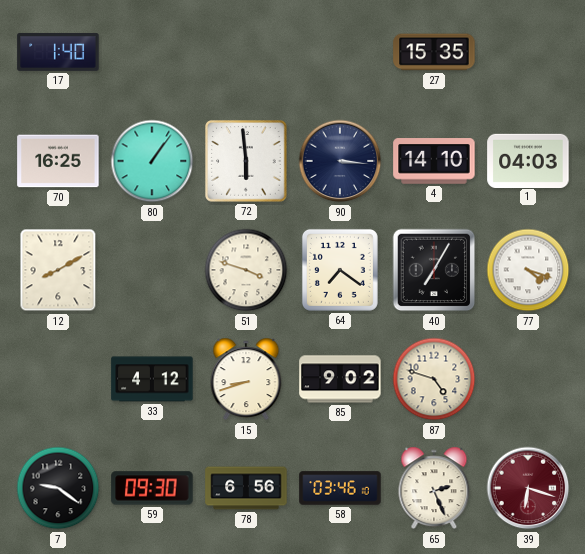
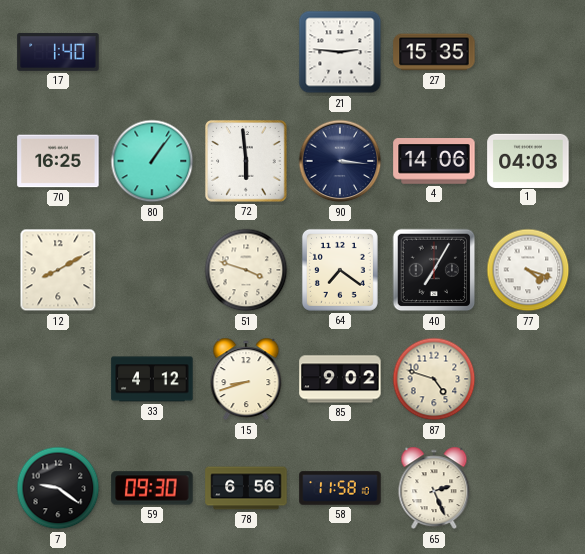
21: none -> 2:46 (340, 52)
4: 14:10 -> 14:06 (434, 161)
58: 03:46 -> 11:58 (340, 488)
39: 6:18 -> none (528, 488)
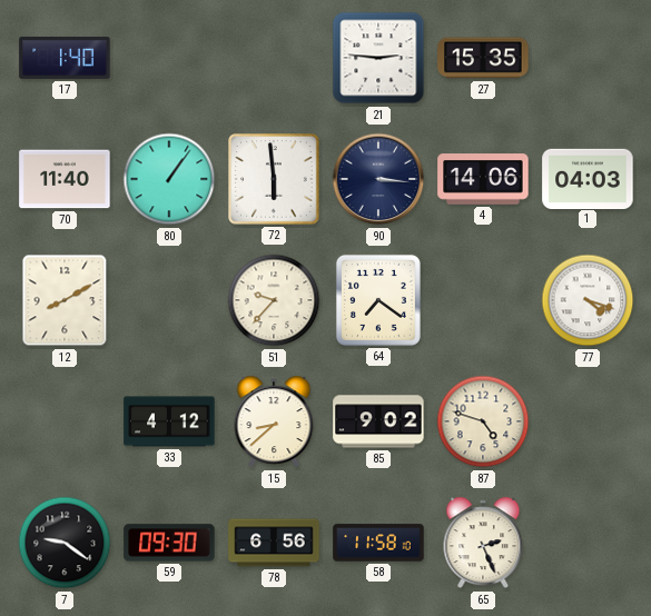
70: 16:25 -> 11:40 (65, 179)
51: 3:48 -> 9:37 (274, 300)
40: 7:05 -> none (434, 270)
15: 8:42 -> 8:38 (274, 421)
